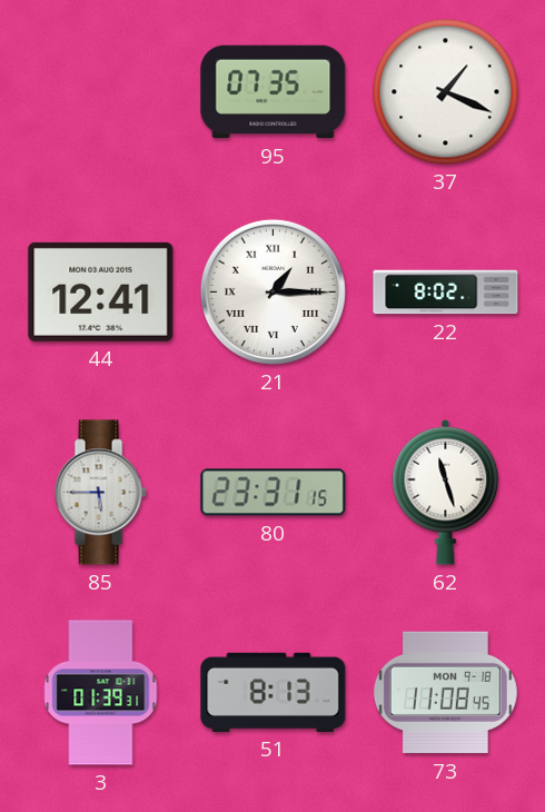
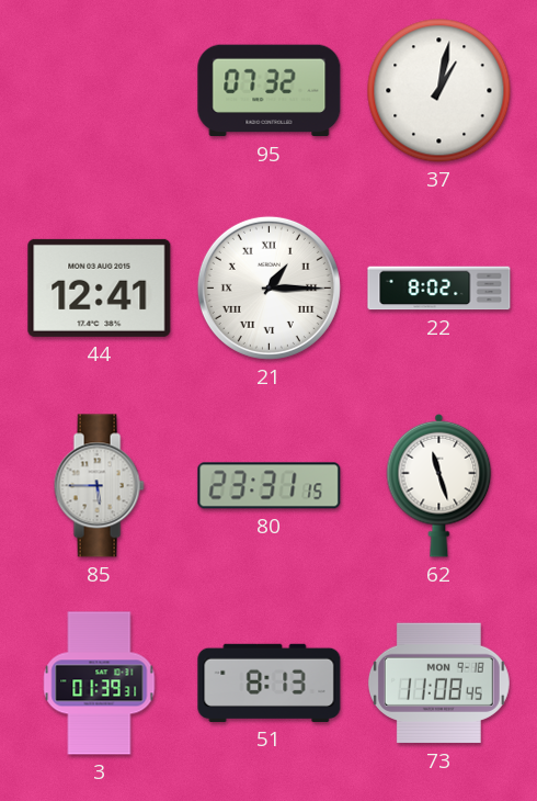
95: 07:35 -> 07:32 (270, 91)
37: 1:19 -> 1:02 (439, 91)
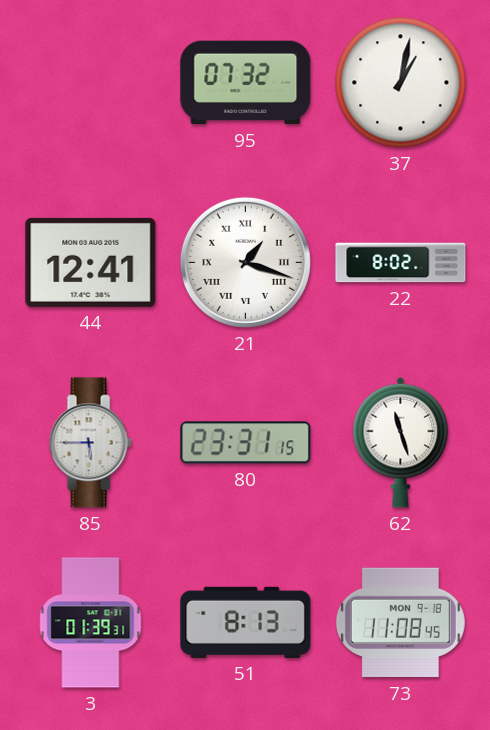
21: 1:15 -> 1:18 (245, 262)
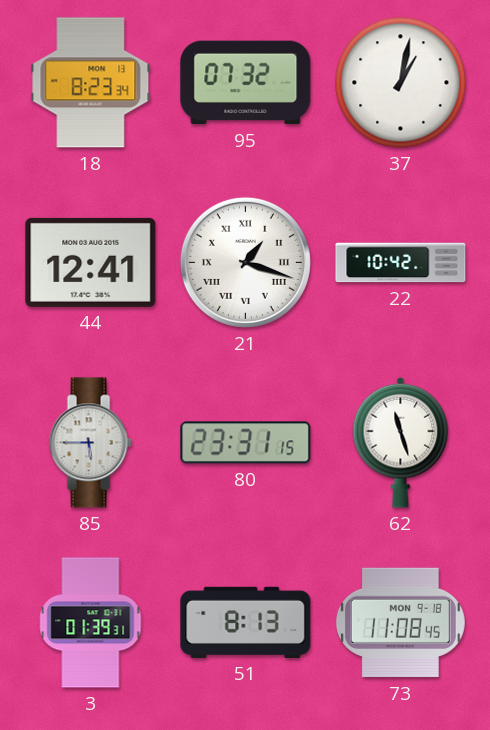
18: none -> 8:23 (91, 83)
22: 8:02 -> 10:42 (401, 263)
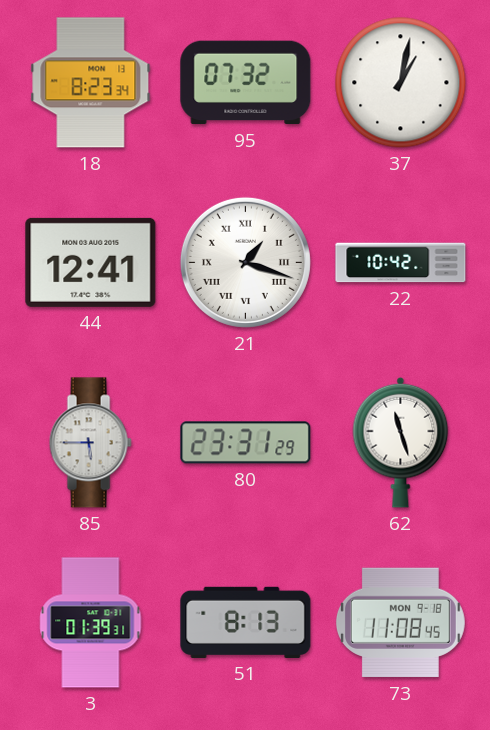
80: 23:31:15 -> 23:31:29 (246, 443)
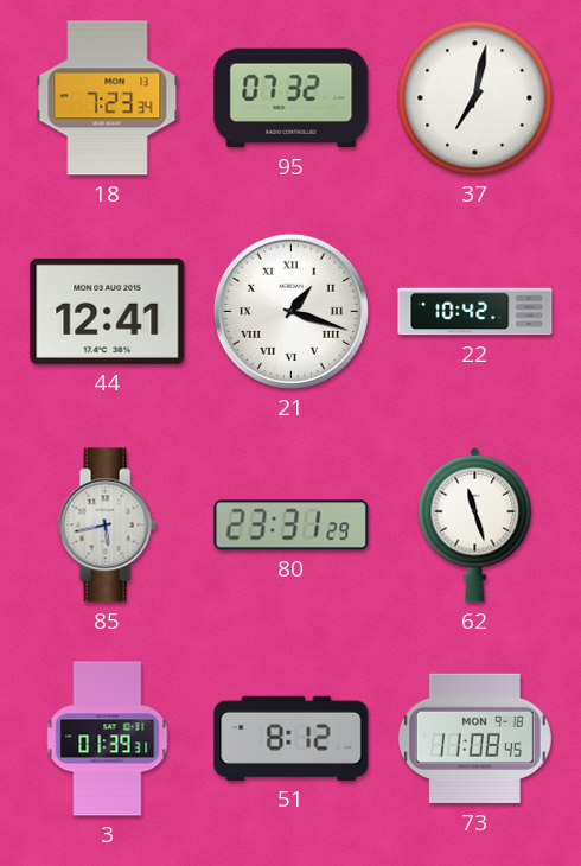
18: 8:23 -> 7:23 (108, 98)
37: 1:02 -> 7:02 (475, 98)
85: 5:45 -> 5:43 (107, 526)
51: 8:13 -> 8:12 (292, 738)
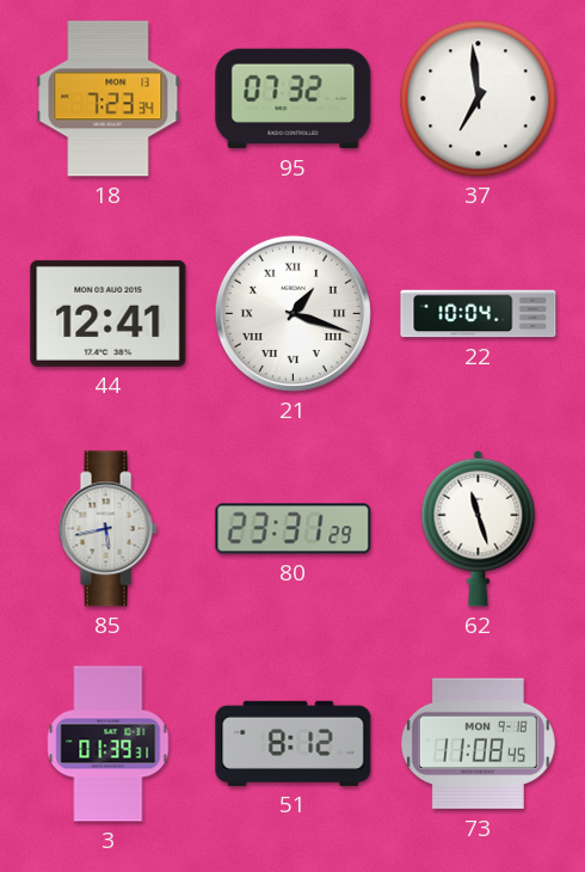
37: 7:02 -> 6:59 (479, 99)
22: 10:42 -> 10:04 (479, 314)
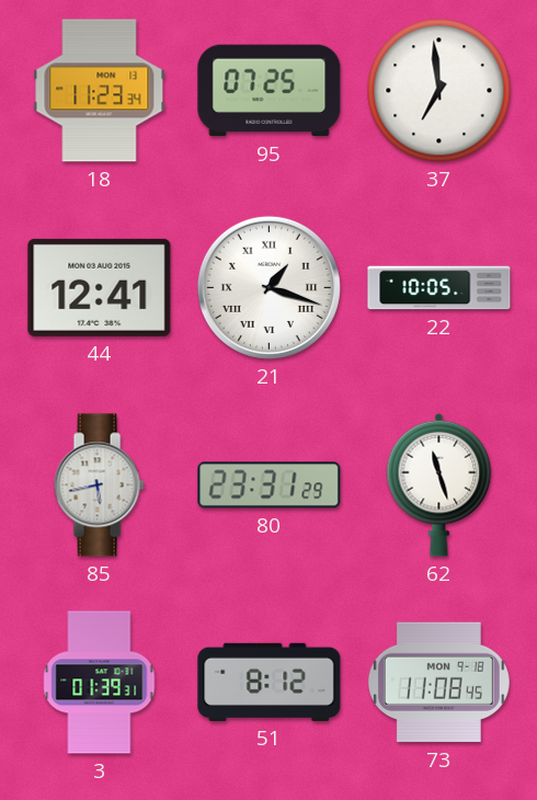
18: 7:23 -> 11:23 (100, 91)
95: 07:32 -> 07:25 (270, 91)
22: 10:04 -> 10:05 (439, 288)
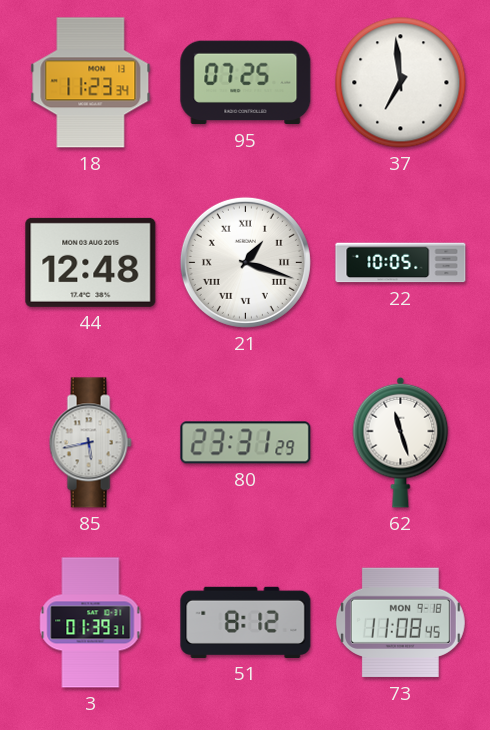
44: 12:41 -> 12:48 (91, 262)
